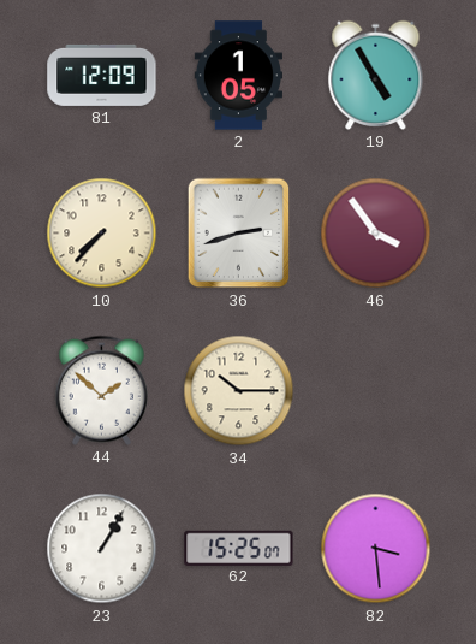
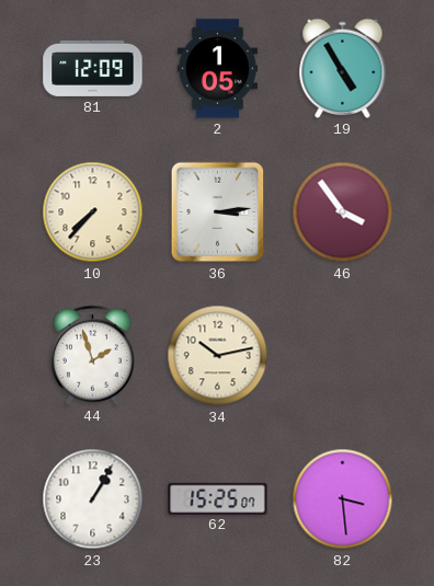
36: 2:42 -> 3:14 (218, 212)
44: 1:52 -> 1:57 (92, 355)
34: 10:15 -> 10:13 (218, 356)
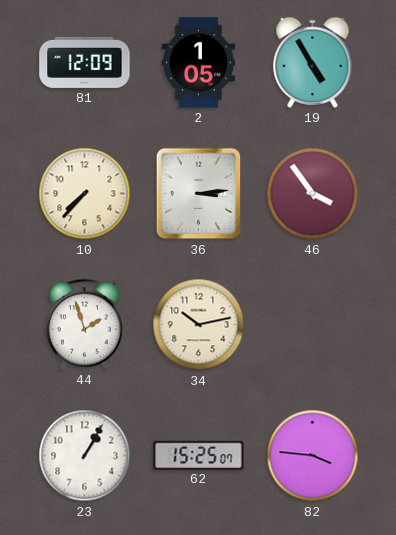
82: 3:29 -> 3:46 (313, 456)
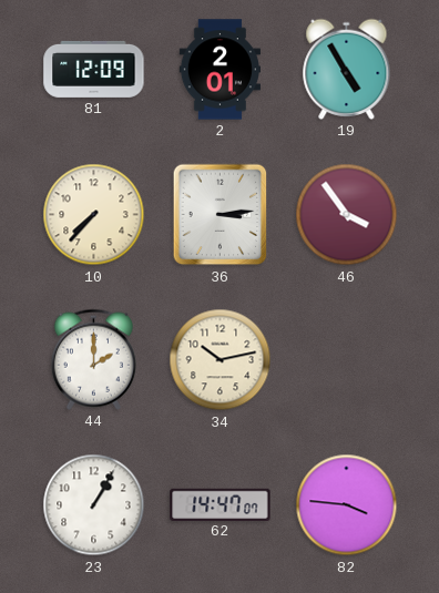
2: 1:05 -> 2:01 (219, 70)
44: 1:57 -> 2:00 (93, 359)
62: 15:25 -> 14:47 (221, 504)
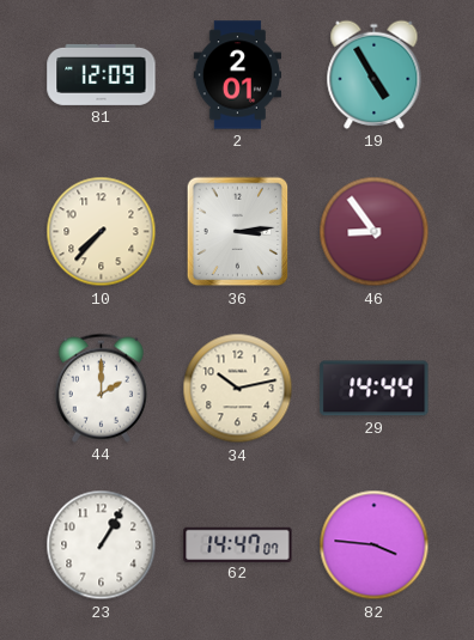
46: 3:54 -> 8:54 (375, 232)
29: none -> 14:44 (375, 389)
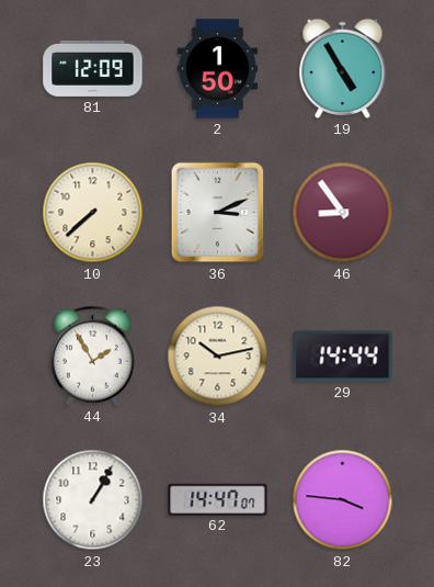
2: 2:01 -> 1:50 (217, 69)
10: 7:37 -> 7:38 (93, 213)
36: 3:14 -> 3:11 (218, 213)
44: 2:00 -> 1:55 (92, 355)
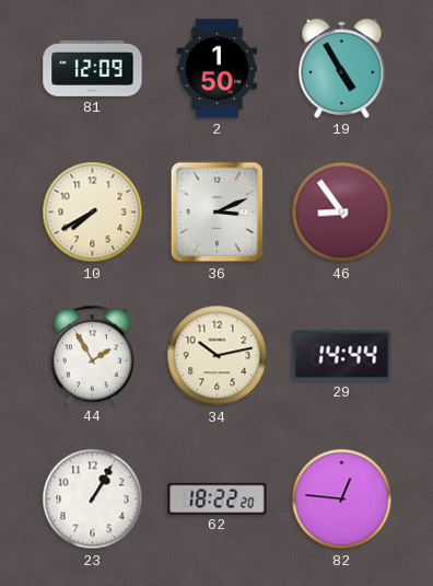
10: 7:38 -> 7:40 (93, 212)
62: 14:47 -> 18:22 (218, 498)
82: 3:46 -> 12:46 (342, 499)
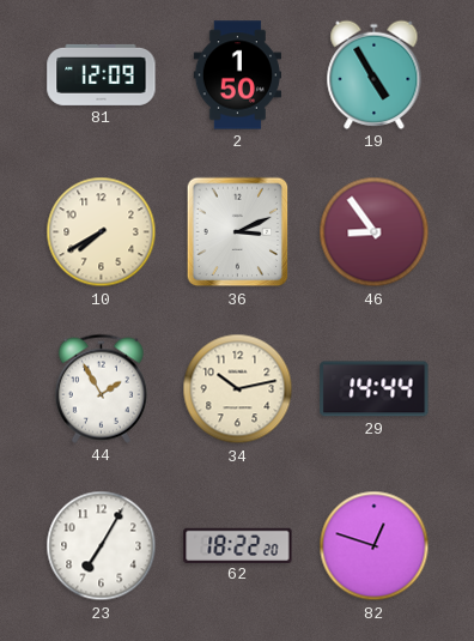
23: 1:05 -> 7:05 (102, 546)
82: 12:46 -> 12:48 (375, 546)
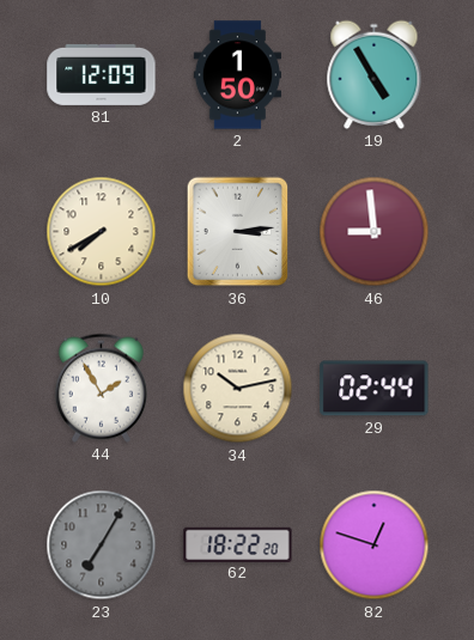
36: 3:11 -> 3:14 (238, 232)
46: 8:54 -> 8:59 (375, 232)
29: 14:44 -> 02:44 (375, 389)
23 dial: white -> grey (102, 545)
